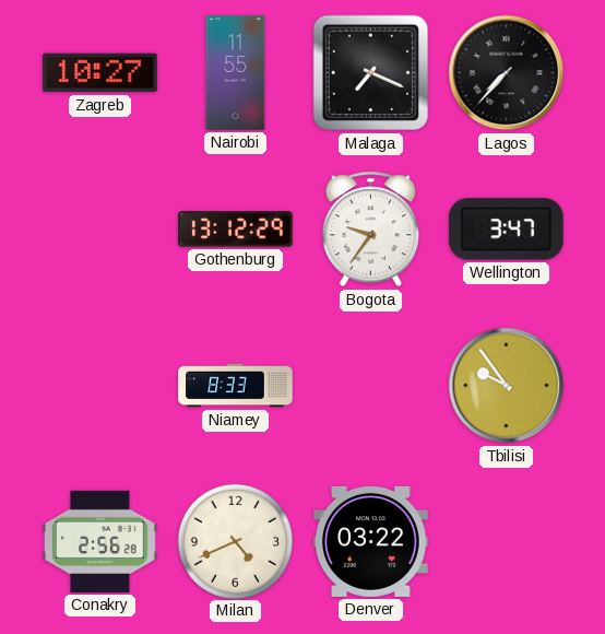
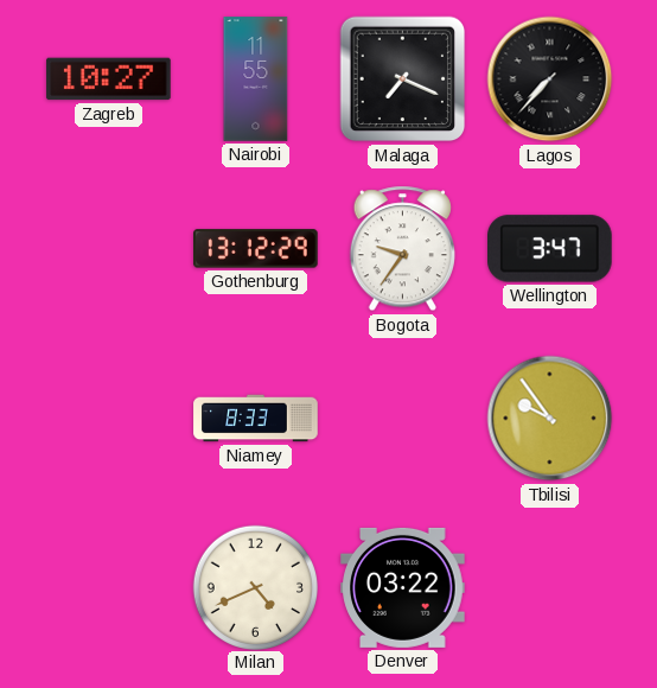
Conakry: 2:56 -> none (100, 541)
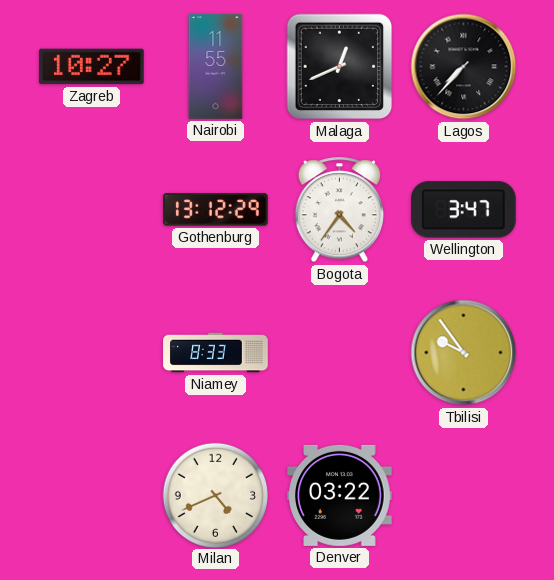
Malaga: 7:19 -> 12:41 (340, 67)
Bogota: 9:36 -> 4:36 (339, 210)
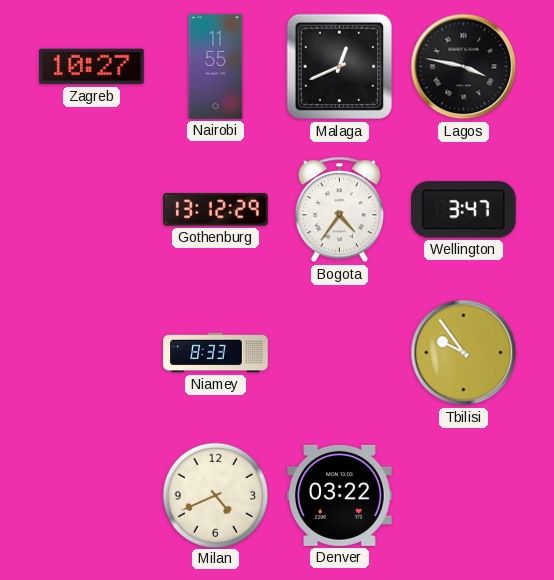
Lagos: 7:37 -> 3:47 (464, 67)
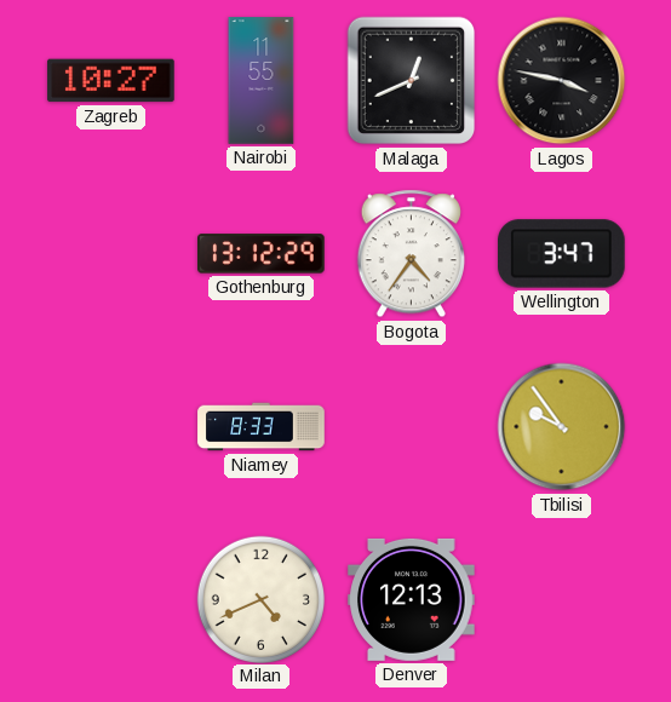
Denver: 03:22 -> 12:13 (412, 599)
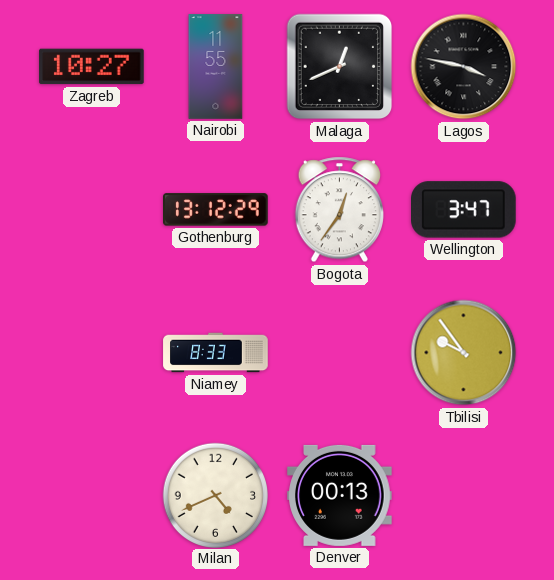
Bogota: 4:36 -> 12:36 (339, 210)
Denver: 12:13 -> 00:13 (340, 495)
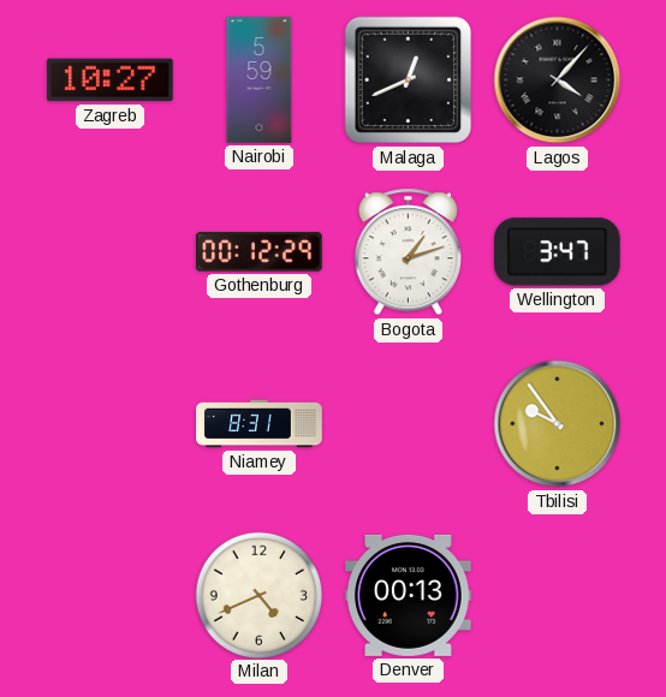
Nairobi: 11:55 -> 5:59 (260, 81)
Lagos: 3:47 -> 4:07 (558, 81)
Gothenburg: 13:12 -> 00:12 (260, 252)
Bogota: 12:36 -> 1:12 (408, 252)
Niamey: 8:33 -> 8:31 (260, 424)
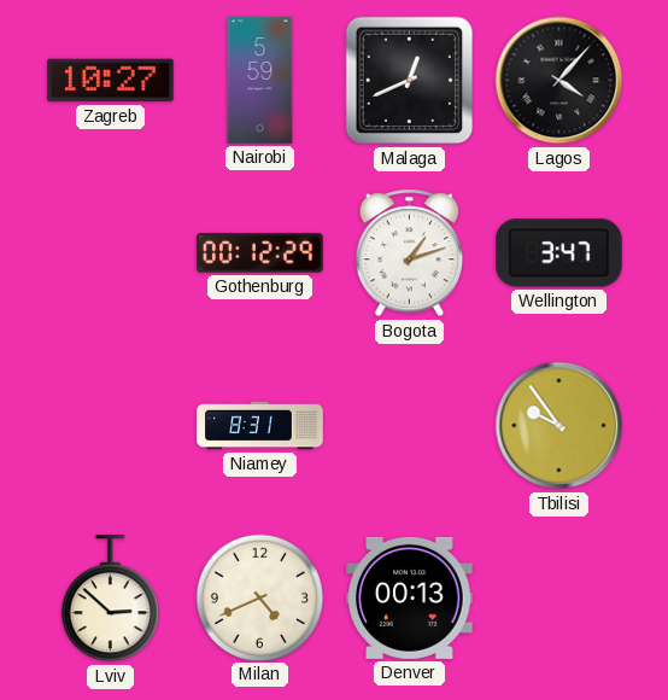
Lviv: none -> 2:52 (110, 599)
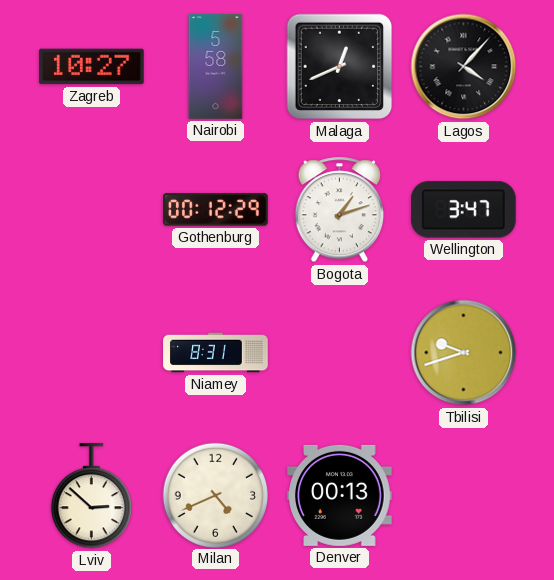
Nairobi: 5:59 -> 5:58 (216, 67)
Tbilisi: 9:54 -> 9:42 (464, 353)
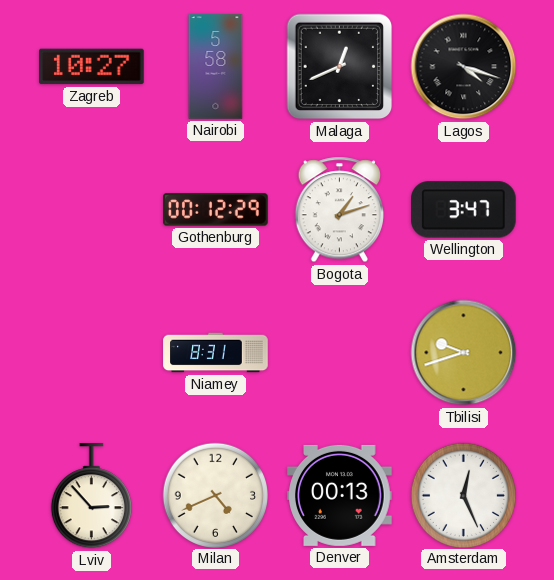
Lagos: 4:07 -> 4:18 (464, 67)
Lviv: 2:52 -> 2:53 (91, 496)
Amsterdam: none -> 12:26 (463, 495)
